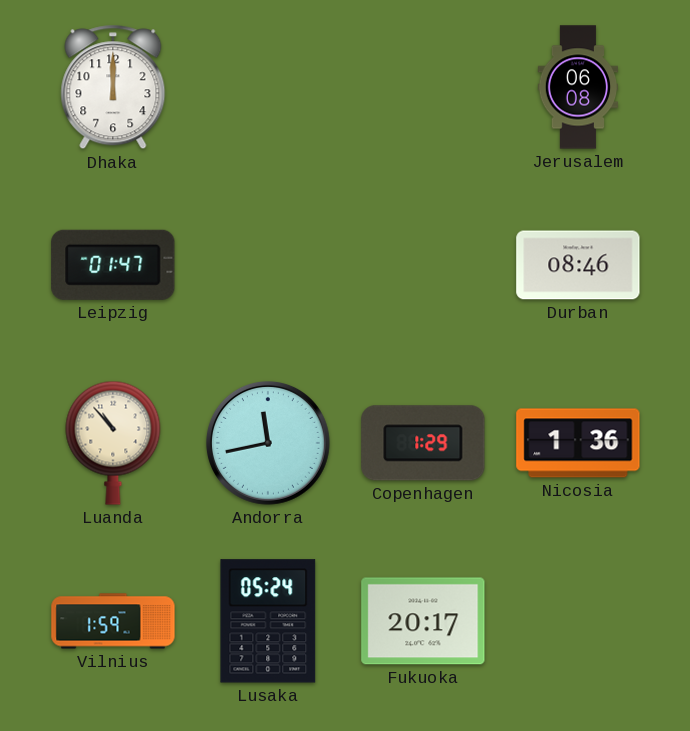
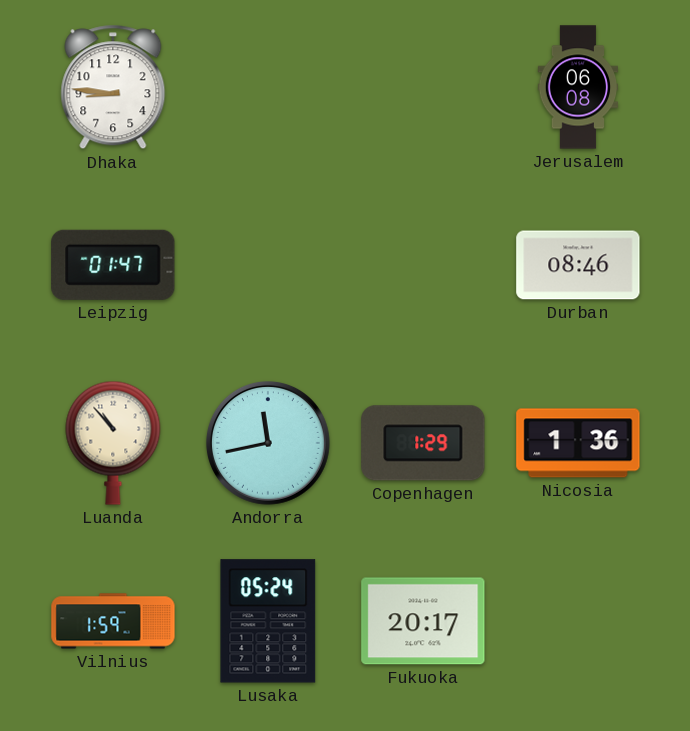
Dhaka: 12:00 -> 8:46 (113, 87)
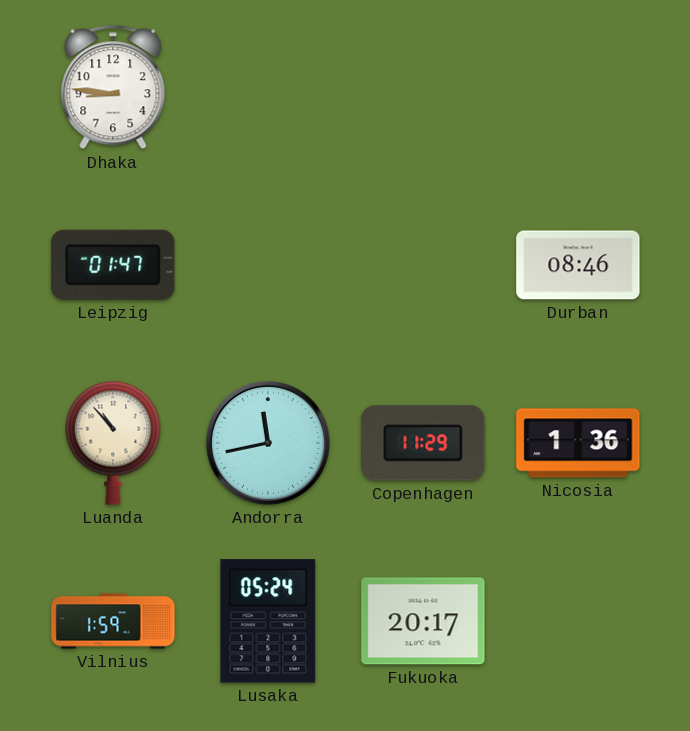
Jerusalem: 06:08 -> none (578, 87)
Copenhagen: 1:29 -> 11:29 (423, 443)
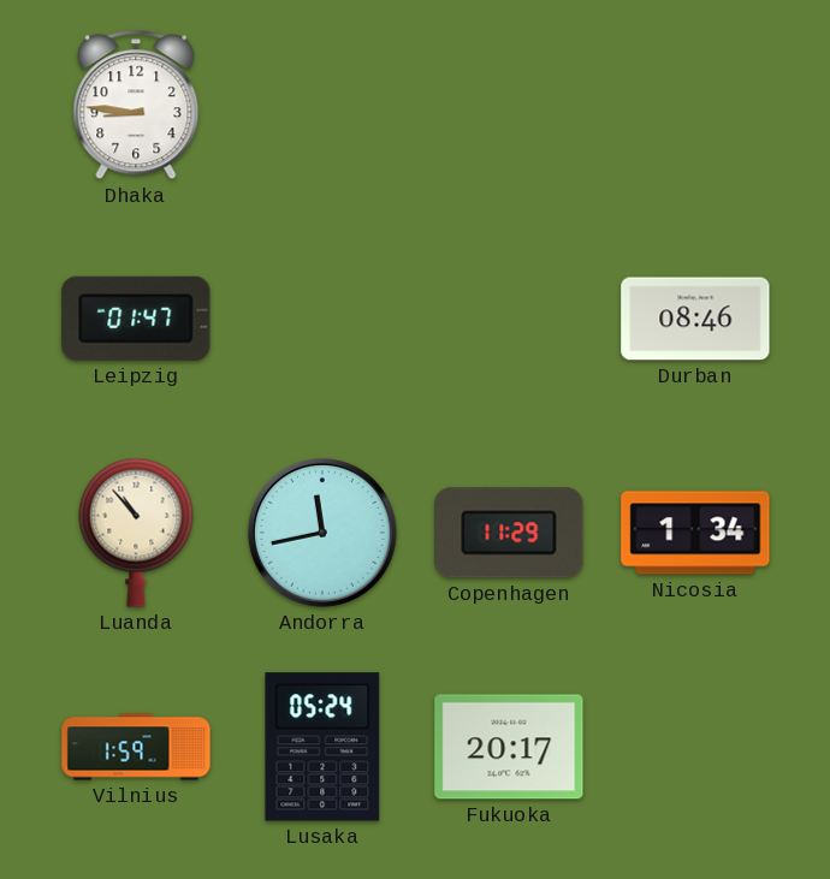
Nicosia: 1:36 -> 1:34 (695, 533)
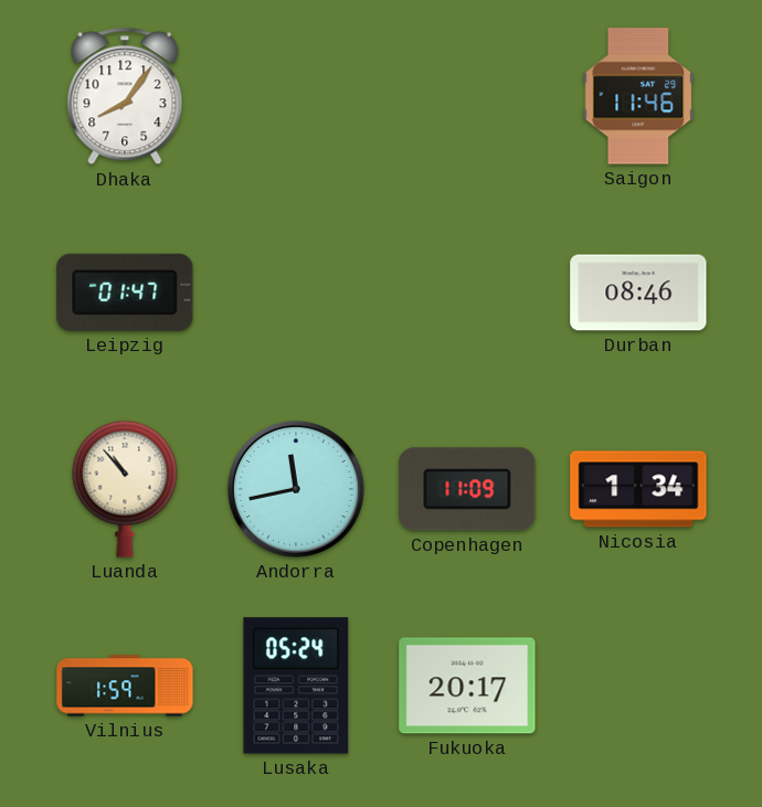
Dhaka: 8:46 -> 8:06 (125, 96)
Saigon: none -> 11:46 (638, 96)
Copenhagen: 11:29 -> 11:09 (467, 489)
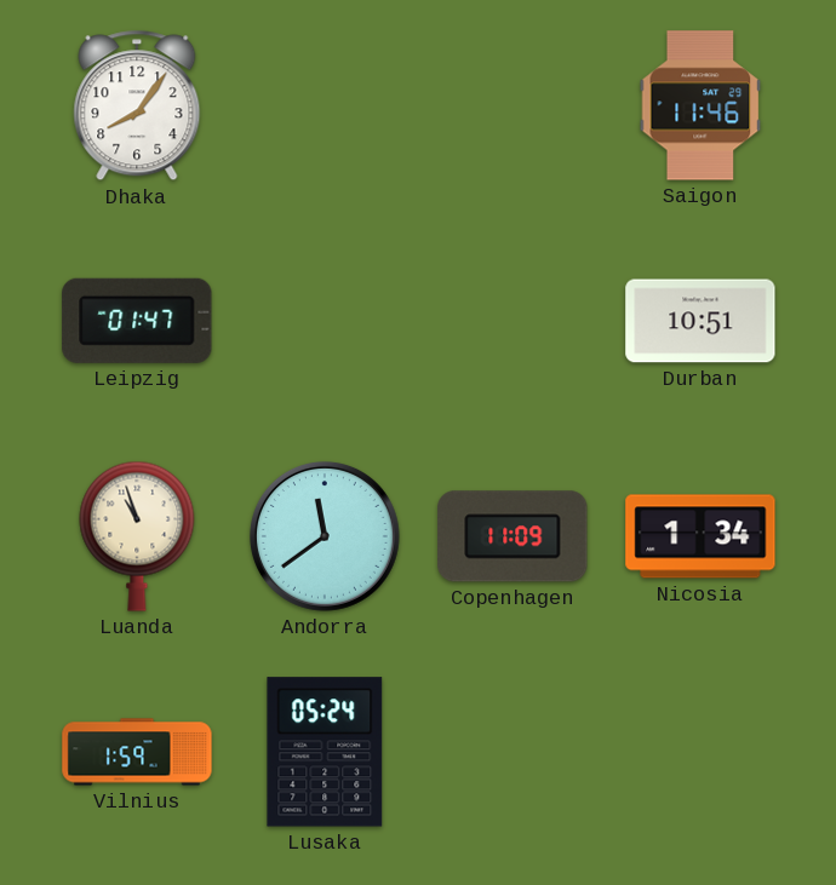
Durban: 08:46 -> 10:51 (700, 321)
Luanda: 10:53 -> 10:57 (137, 536)
Andorra: 11:43 -> 11:39 (325, 536)
Fukuoka: 20:17 -> none (467, 686)
